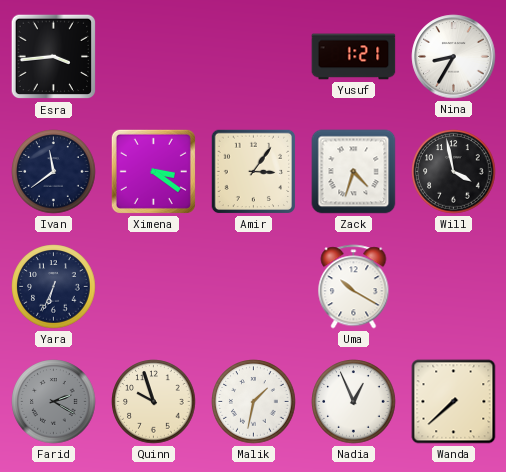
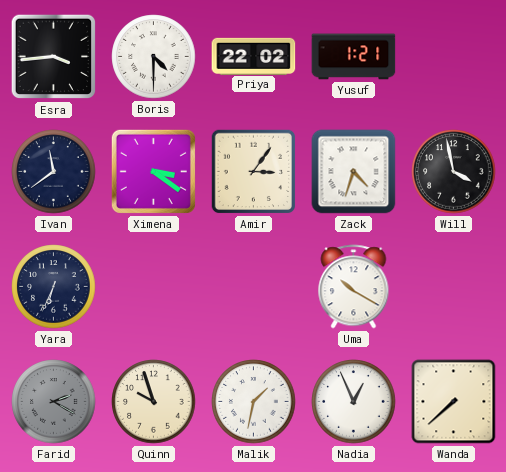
Boris: none -> 4:30 (154, 57)
Priya: none -> 22:02 (254, 56)
Nina: 8:35 -> none (454, 57)
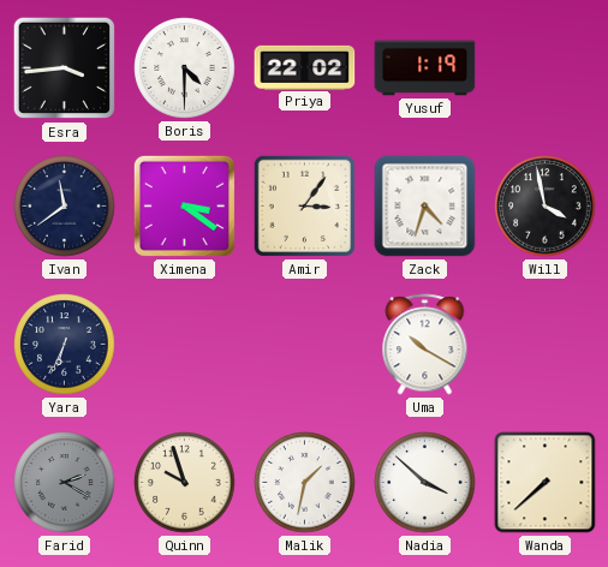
Yusuf: 1:21 -> 1:19 (425, 68)
Nadia: 12:56 -> 3:52 (425, 483)
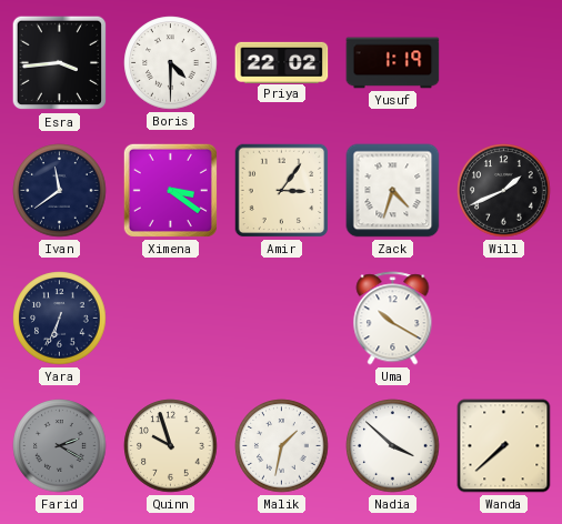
Will: 3:58 -> 1:41 (504, 191)
